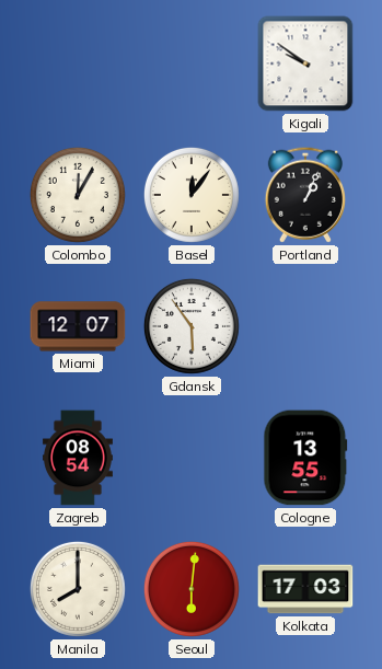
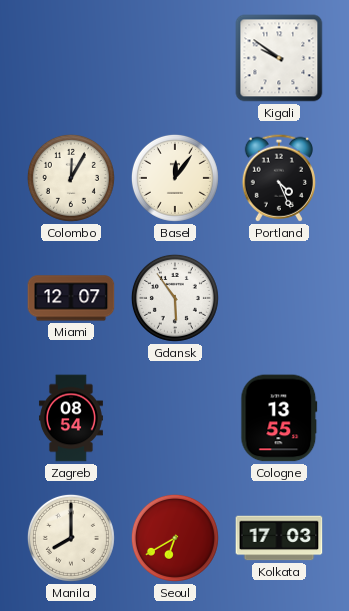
Portland: 1:04 -> 4:26 (279, 178)
Seoul: 6:01 -> 6:40 (175, 538)
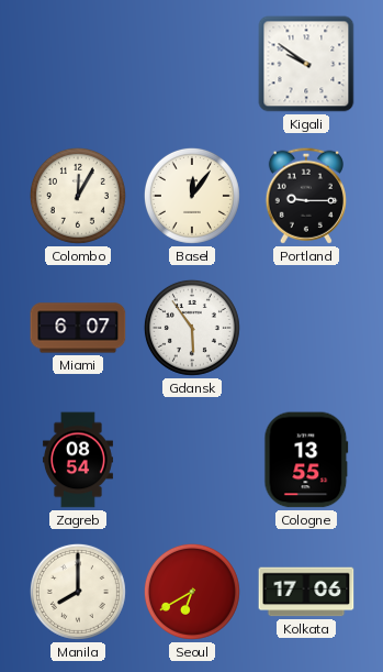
Portland: 4:26 -> 9:15 (306, 196)
Miami: 12:07 -> 6:07 (78, 328)
Kolkata: 17:03 -> 17:06 (306, 592)
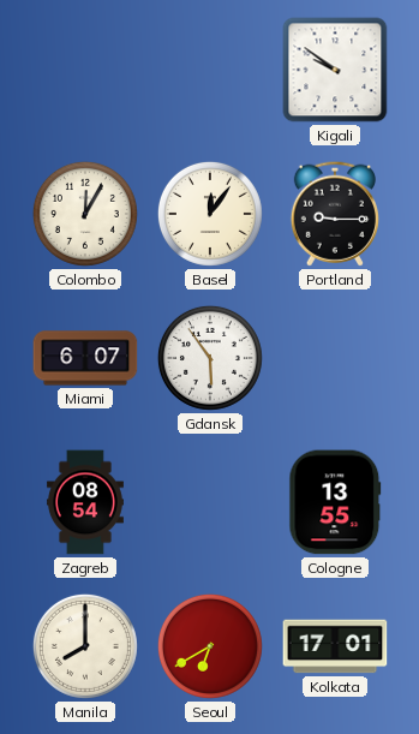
Kolkata: 17:06 -> 17:01 (335, 646)
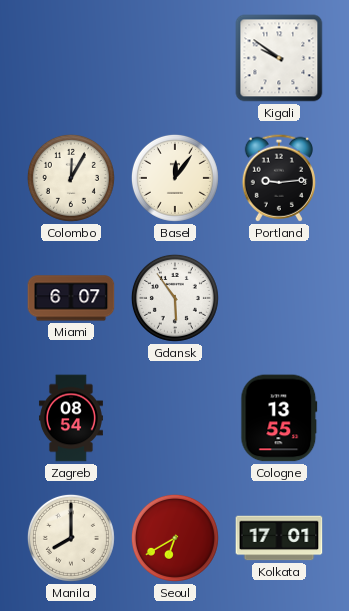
Portland: 9:15 -> 9:14 (279, 178)
